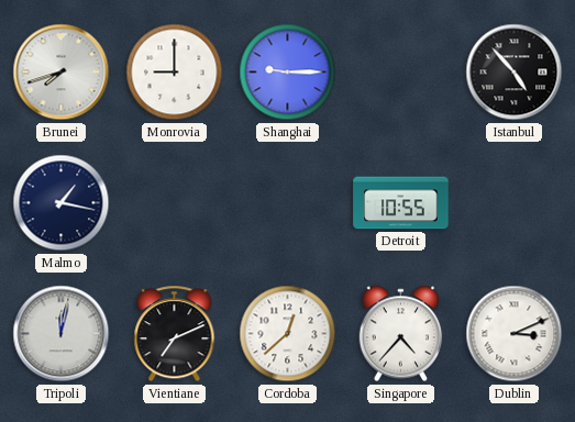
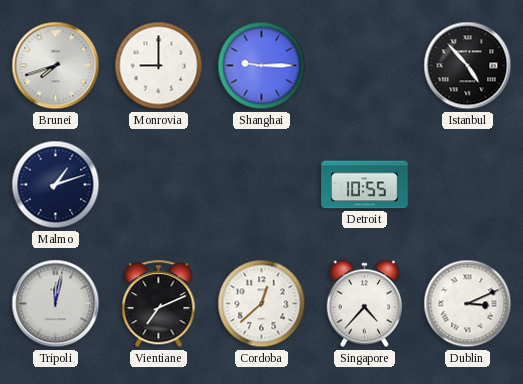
Malmo: 1:17 -> 1:12 (56, 185)
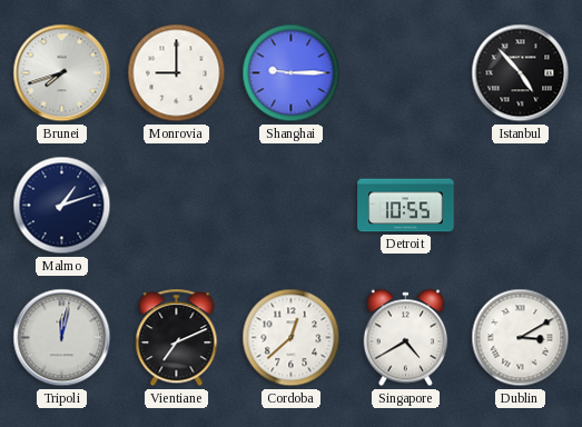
Singapore: 4:37 -> 4:40 (406, 338)
Dublin: 3:11 -> 3:10 (521, 338)
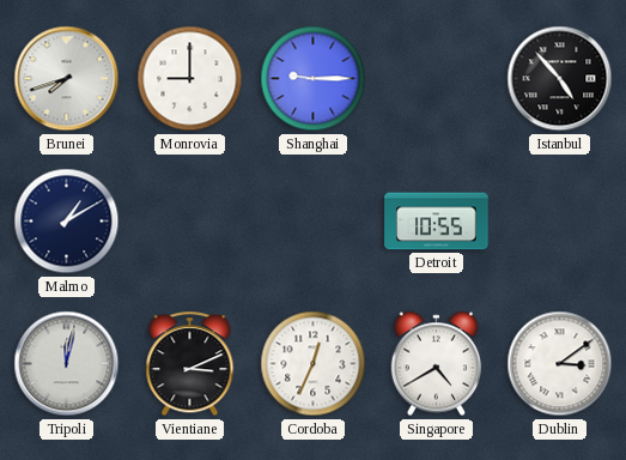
Malmo: 1:12 -> 1:10 (67, 222)
Vientiane: 7:11 -> 3:11 (190, 364)
Cordoba: 12:38 -> 12:34 (314, 364)
Dublin: 3:10 -> 3:09 (560, 364)
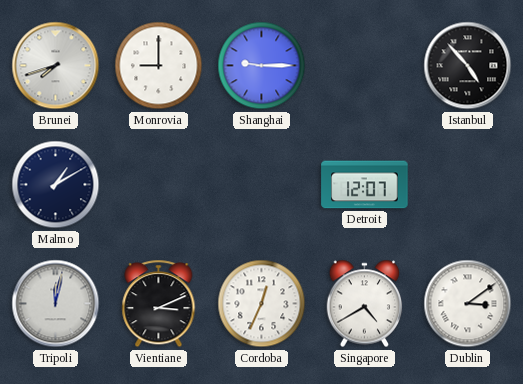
Detroit: 10:55 -> 12:07 (365, 185)
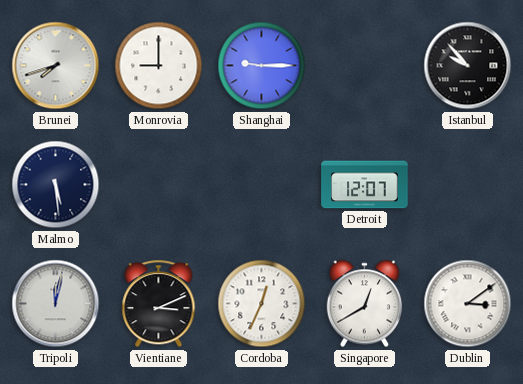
Istanbul: 4:53 -> 9:53 (468, 66)
Malmo: 1:10 -> 5:29 (56, 185)
Singapore: 4:40 -> 12:40 (365, 304)
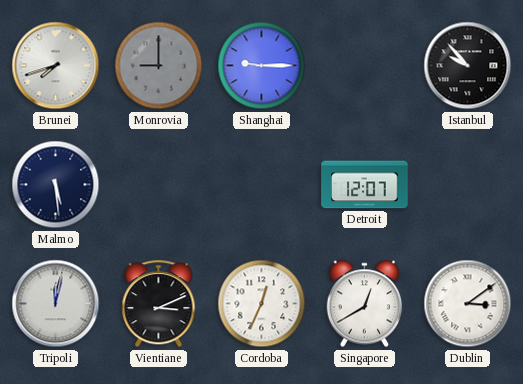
Monrovia dial: white -> grey (159, 66)
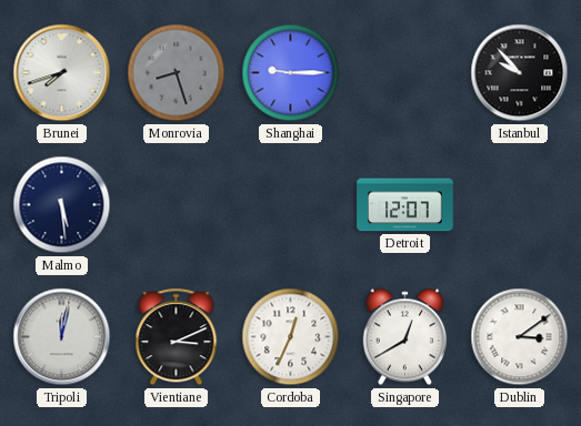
Monrovia: 9:00 -> 8:27 (177, 73)
